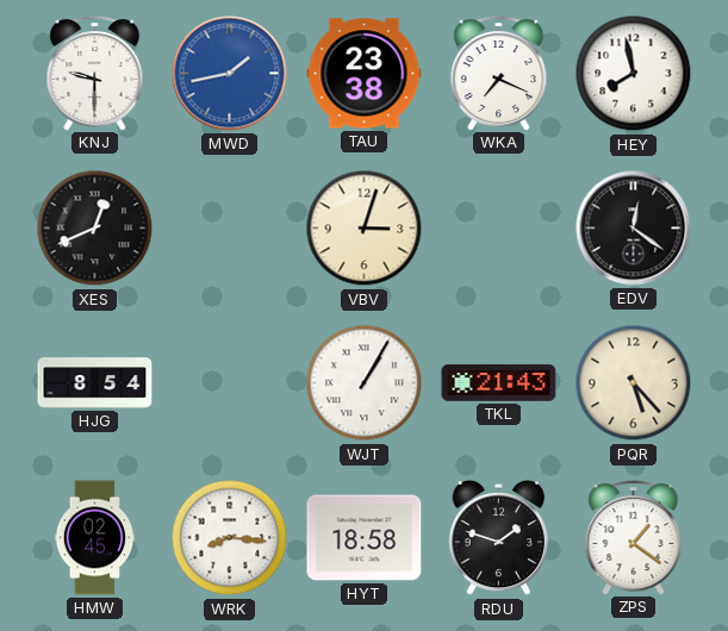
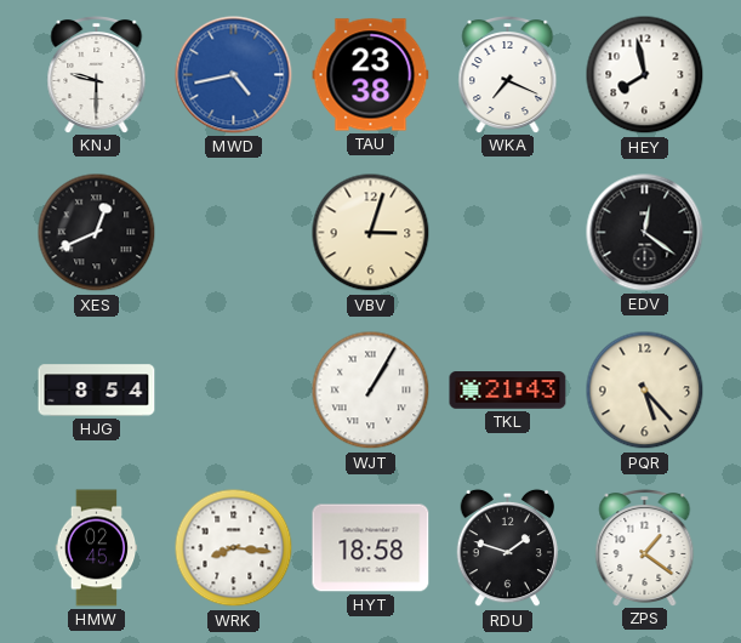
MWD: 1:43 -> 4:43 (234, 75)
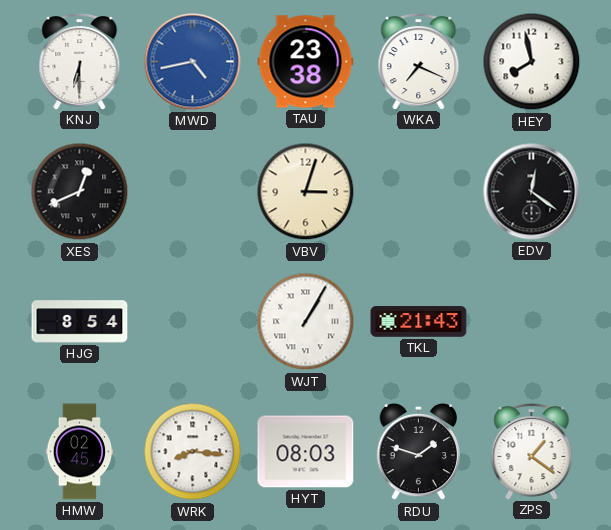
KNJ: 9:30 -> 6:30 (80, 62)
PQR: 5:23 -> none (645, 391)
HYT: 18:58 -> 08:03 (306, 452)
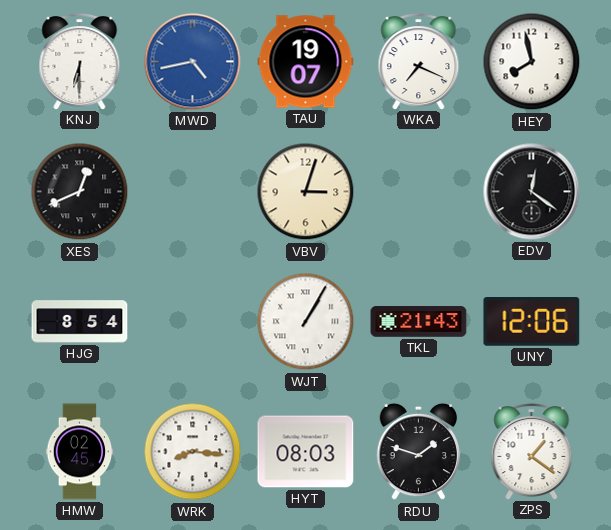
TAU: 23:38 -> 19:07 (306, 62)
UNY: none -> 12:06 (532, 322)
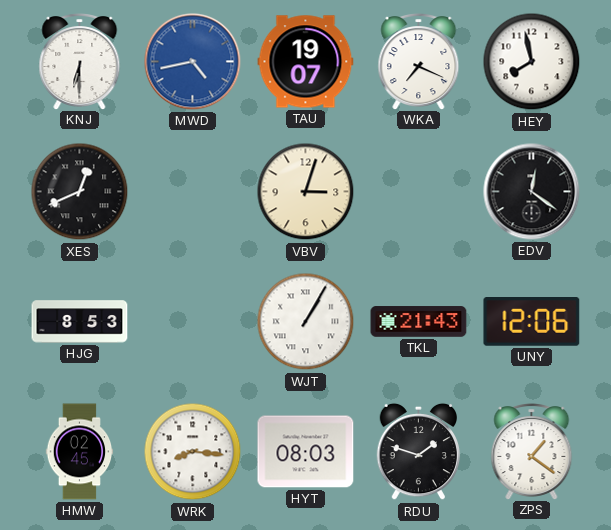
HJG: 8:54 -> 8:53 (80, 322)
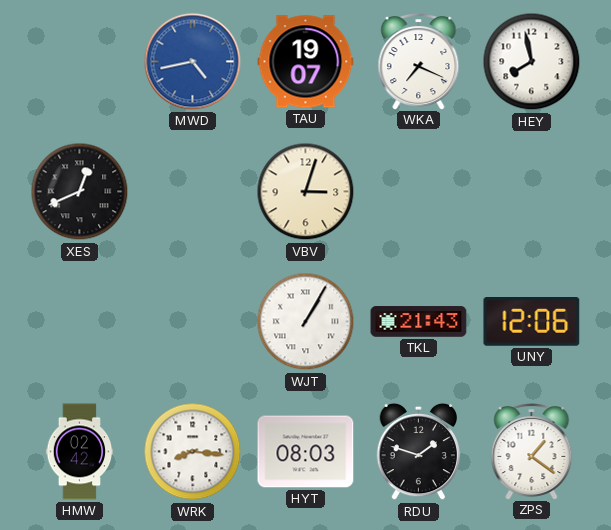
KNJ: 6:30 -> none (80, 62)
EDV: 12:21 -> none (532, 192)
HJG: 8:53 -> none (80, 322)
HMW: 02:45 -> 02:42 (80, 452)
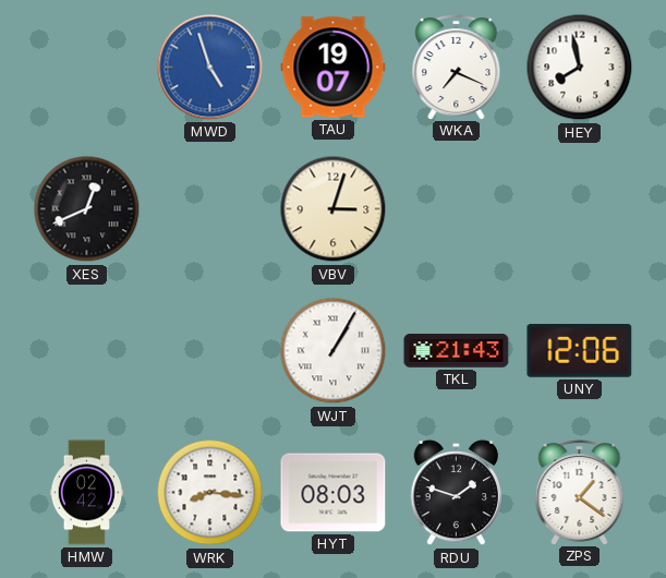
MWD: 4:43 -> 4:57 (210, 68)
